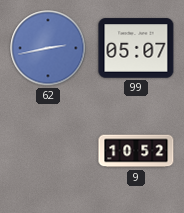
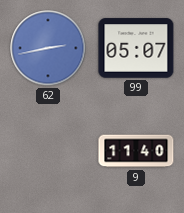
9: 10:52 -> 11:40 (136, 151)
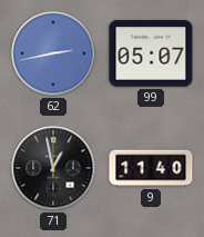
71: none -> 12:58 (53, 168)
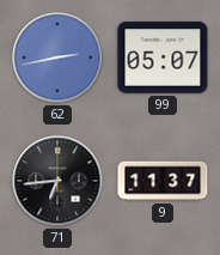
71: 12:58 -> 6:44 (57, 181)
9: 11:40 -> 11:37 (163, 181)
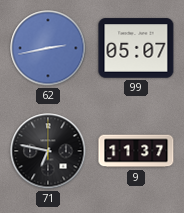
71: 6:44 -> 6:47 (48, 151)
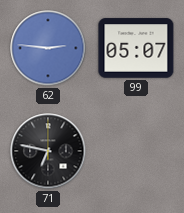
62: 2:43 -> 2:46 (48, 48)
9: 11:37 -> none (136, 151)
